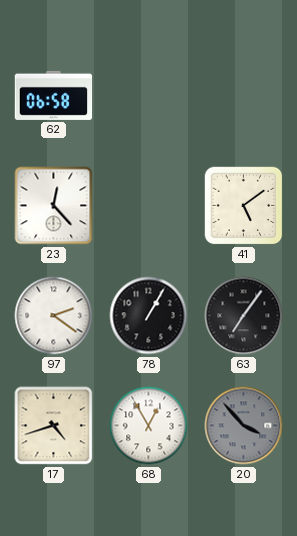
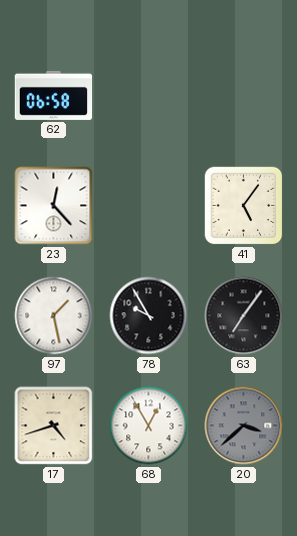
41: 5:09 -> 5:06 (244, 206)
97: 2:21 -> 1:28 (54, 316)
78: 1:05 -> 9:55 (149, 316)
20: 3:53 -> 3:38 (244, 426)
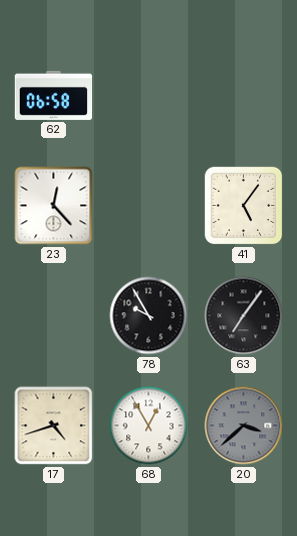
97: 1:28 -> none (54, 316)
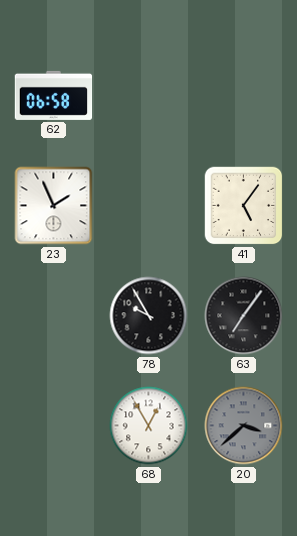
23: 12:23 -> 1:56 (54, 206)
17: 4:42 -> none (54, 426)
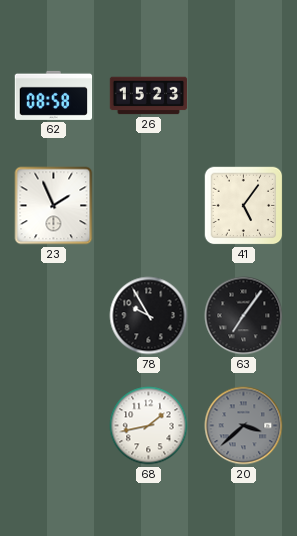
62: 06:58 -> 08:58 (54, 95)
26: none -> 15:23 (149, 96)
68: 12:55 -> 1:43 (149, 426)
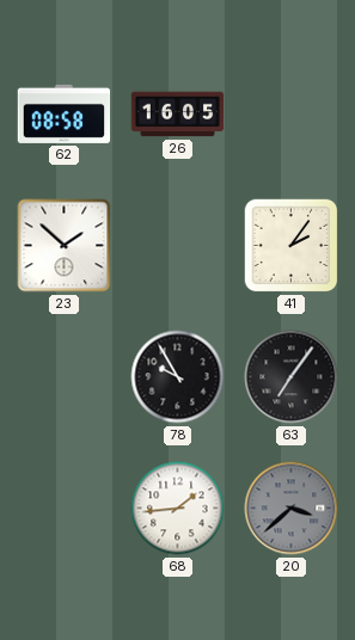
26: 15:23 -> 16:05 (178, 115)
23: 1:56 -> 1:52 (65, 246)
41: 5:06 -> 2:06 (292, 246)
68: 1:43 -> 1:44 (178, 509)
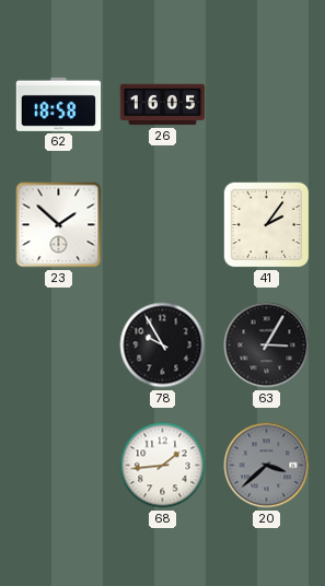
62: 08:58 -> 18:58 (59, 104)
63: 7:06 -> 3:05 (267, 345)
